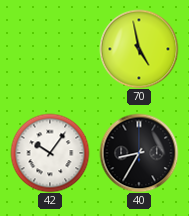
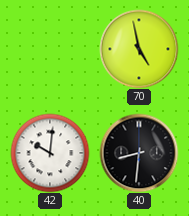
42: 10:06 -> 10:01 (50, 153)
40: 8:35 -> 8:31 (139, 153)
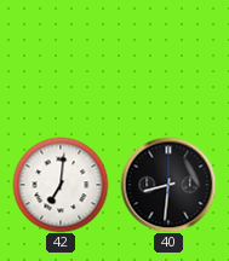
70: 4:58 -> none (139, 49)
42: 10:01 -> 7:01 (61, 185)
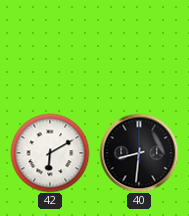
42: 7:01 -> 6:10 (50, 153)
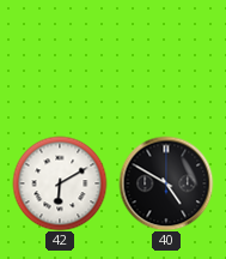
40: 8:31 -> 4:50 (166, 183)
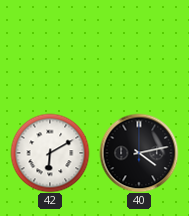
40: 4:50 -> 4:13 (139, 153)
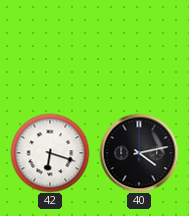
42: 6:10 -> 6:18 (50, 153)
